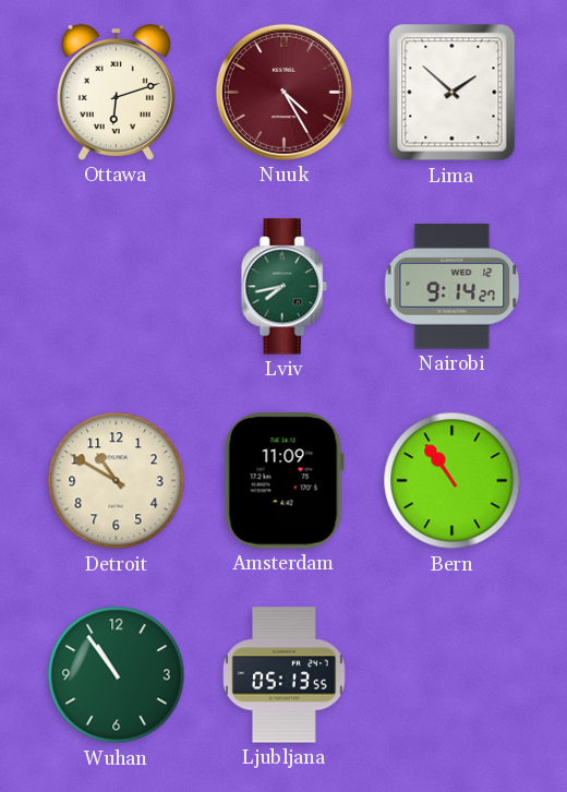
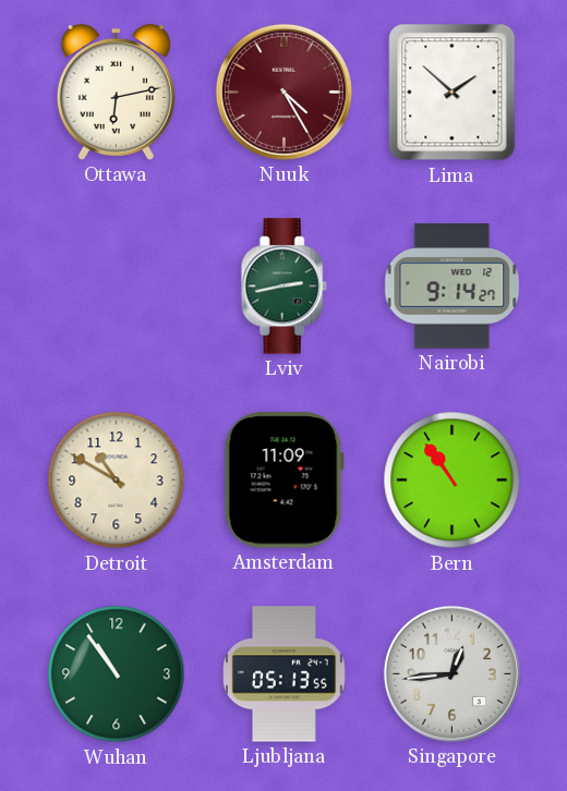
Ottawa: 6:12 -> 6:13 (116, 92)
Lviv: 7:43 -> 2:43 (283, 287)
Singapore: none -> 12:44 (451, 673)
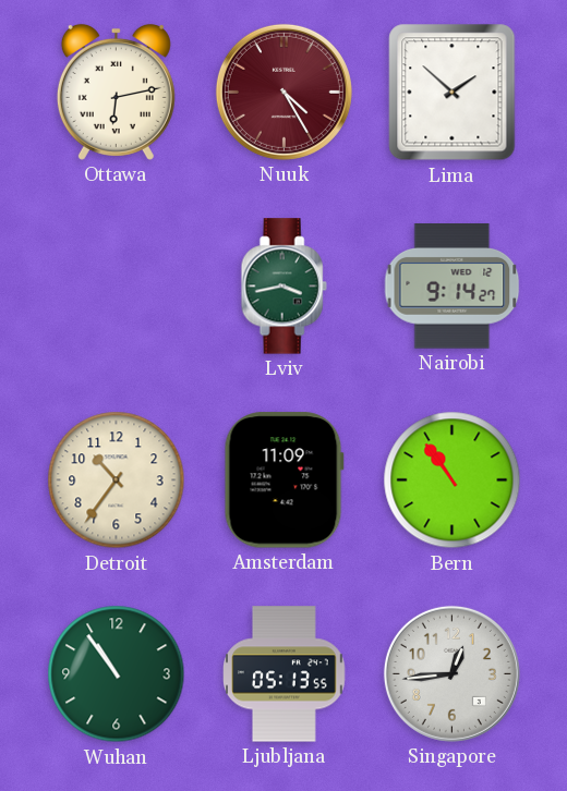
Lviv: 2:43 -> 3:43 (283, 287)
Detroit: 10:50 -> 10:36 (117, 480)
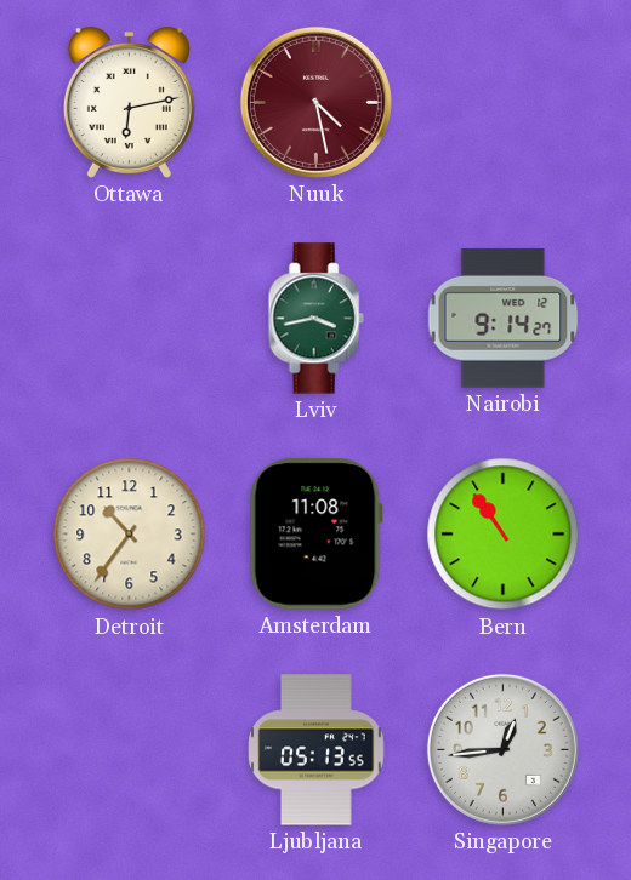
Nuuk: 4:25 -> 4:28 (315, 102)
Lima: 1:52 -> none (453, 93)
Amsterdam: 11:09 -> 11:08 (315, 535)
Wuhan: 10:54 -> none (117, 674)
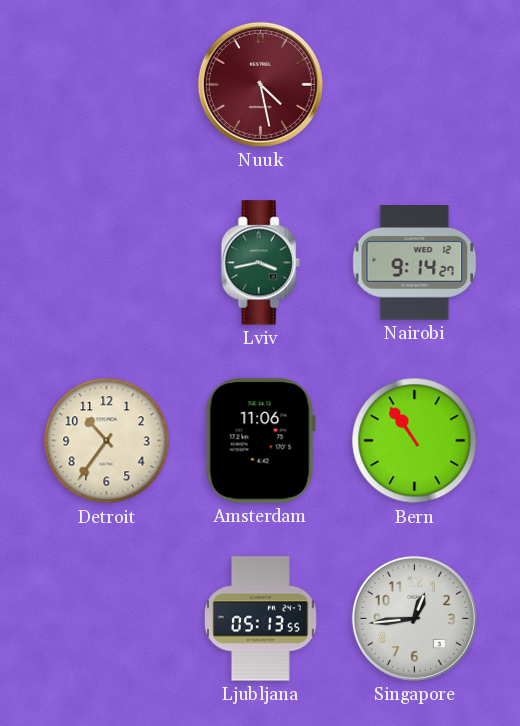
Ottawa: 6:13 -> none (129, 102)
Amsterdam: 11:08 -> 11:06 (260, 441)
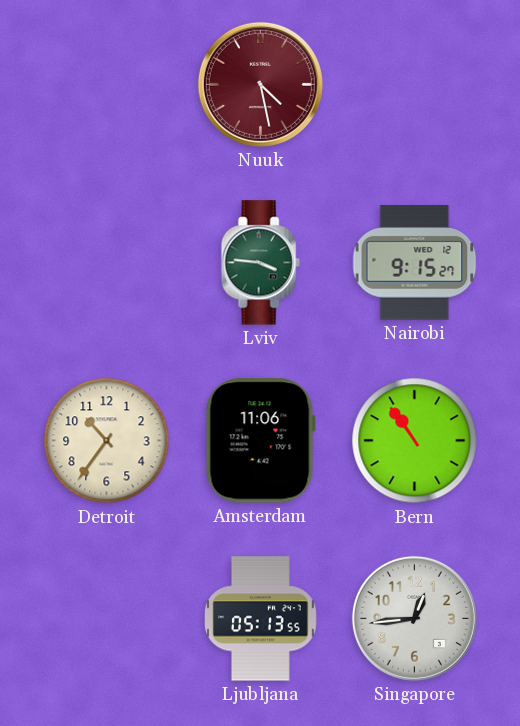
Lviv: 3:43 -> 3:46 (260, 263)
Nairobi: 9:14 -> 9:15 (415, 263)
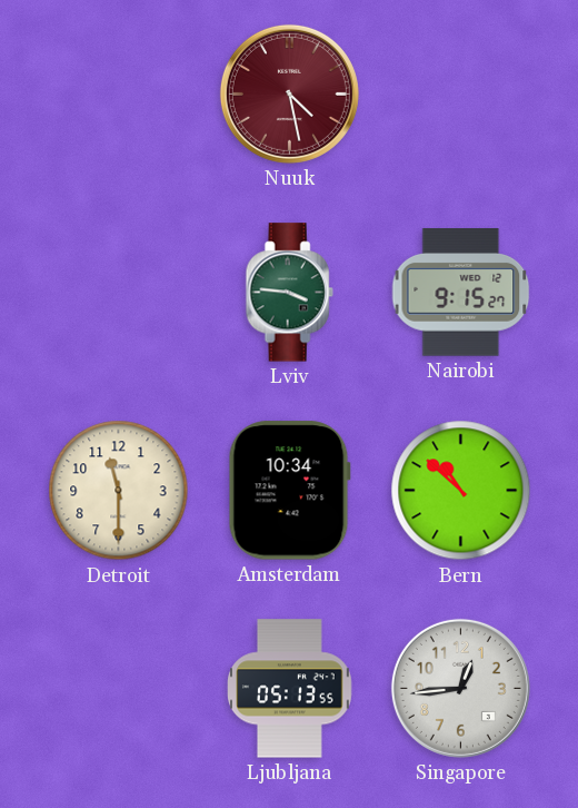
Detroit: 10:36 -> 11:30 (119, 491)
Amsterdam: 11:06 -> 10:34 (289, 491)
Bern: 10:54 -> 10:52 (461, 491)
